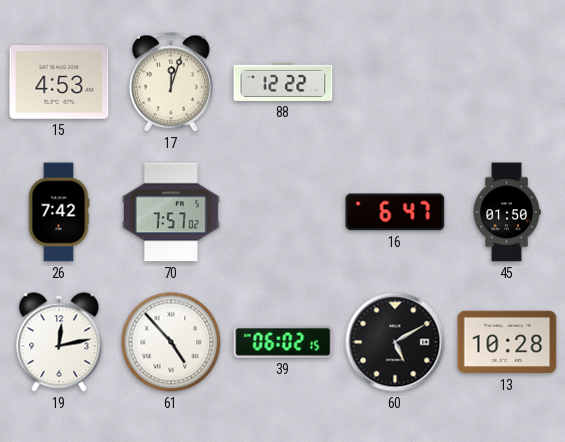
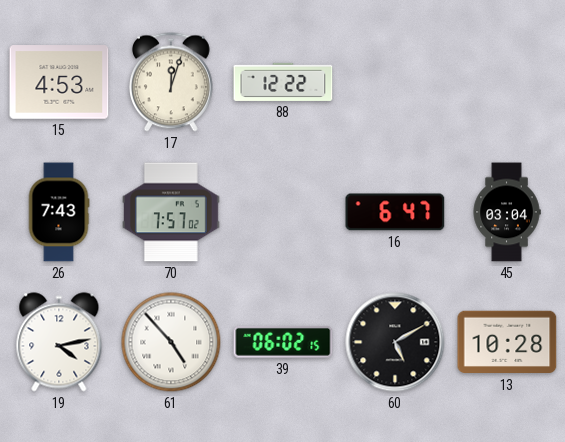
26: 7:42 -> 7:43 (59, 212)
45: 01:50 -> 03:04 (507, 212)
19: 12:13 -> 4:13 (59, 342)
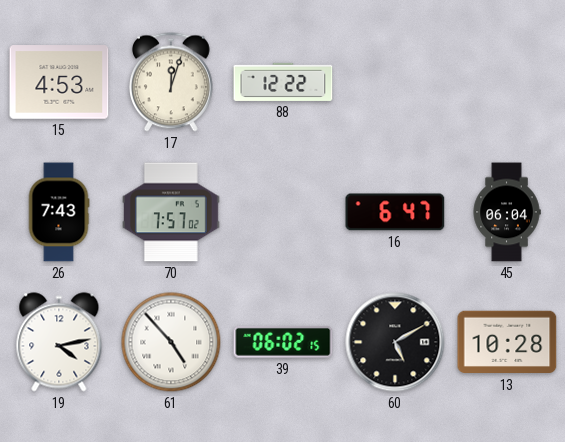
45: 03:04 -> 06:04 (507, 212)
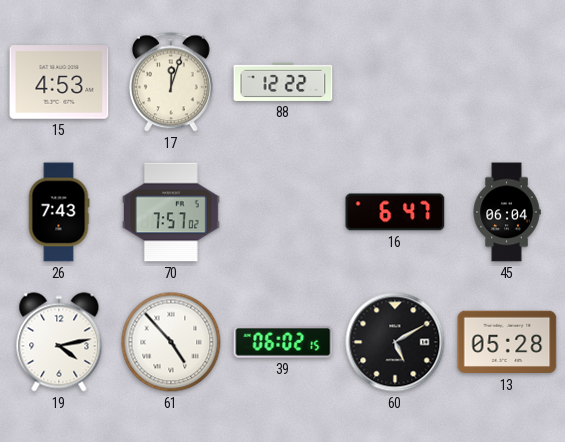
13: 10:28 -> 05:28 (507, 342)
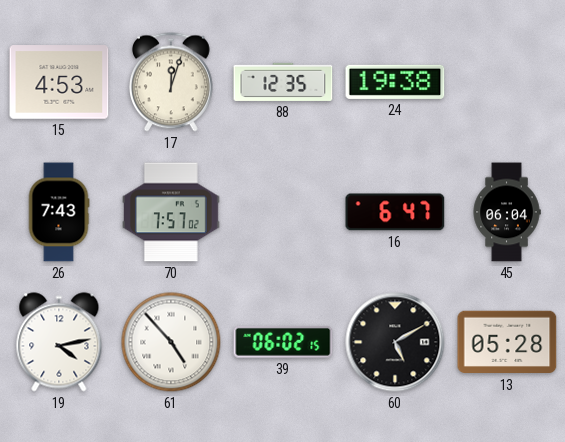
88: 12:22 -> 12:35 (283, 82)
24: none -> 19:38 (395, 82)
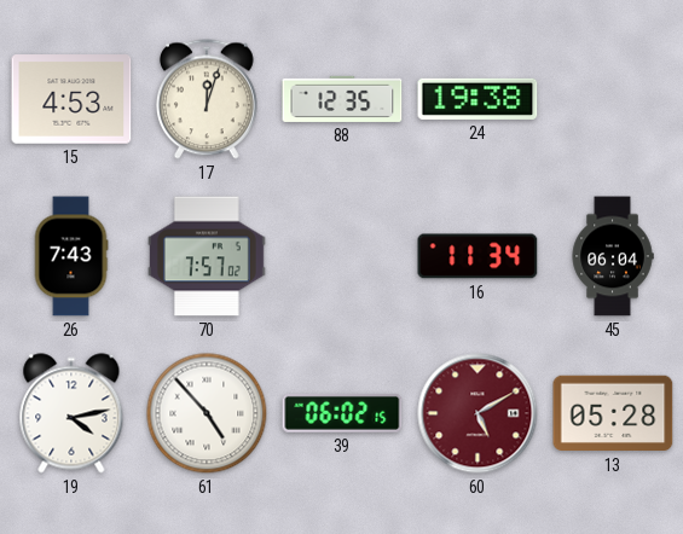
16: 6:47 -> 11:34 (477, 256)
60 dial: black -> burgundy (477, 413)
